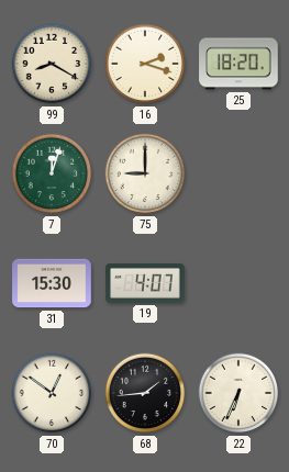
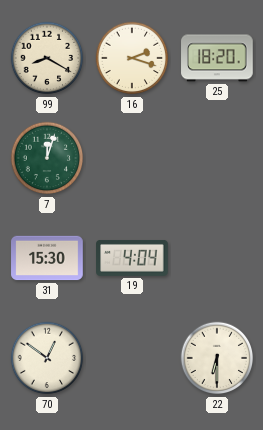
75: 9:00 -> none (145, 173)
19: 4:07 -> 4:04 (132, 258)
68: 1:44 -> none (145, 393)
22: 6:34 -> 6:30 (217, 358)
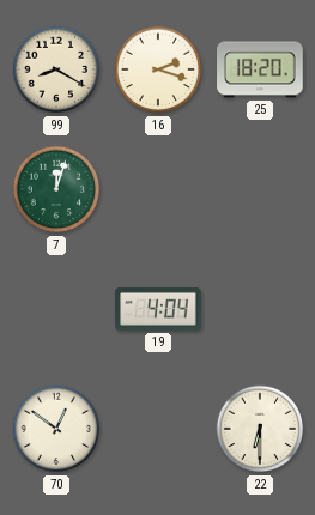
31: 15:30 -> none (47, 258)
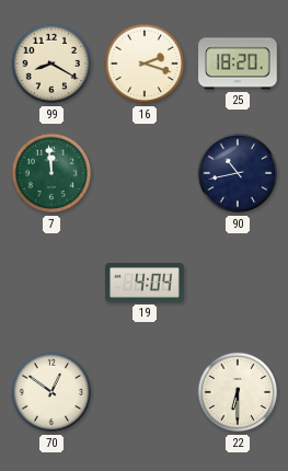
7: 12:03 -> 11:59 (51, 173)
90: none -> 10:43 (238, 173)
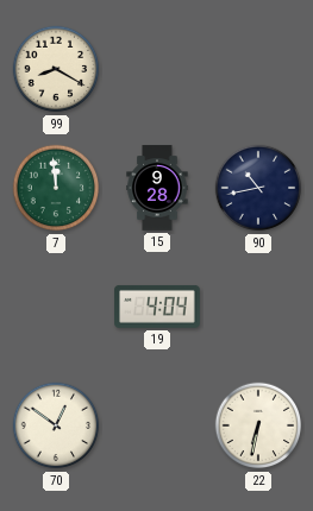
16: 2:18 -> none (145, 64)
25: 18:20 -> none (238, 64)
15: none -> 9:28 (157, 188)
22: 6:30 -> 6:32 (258, 425)
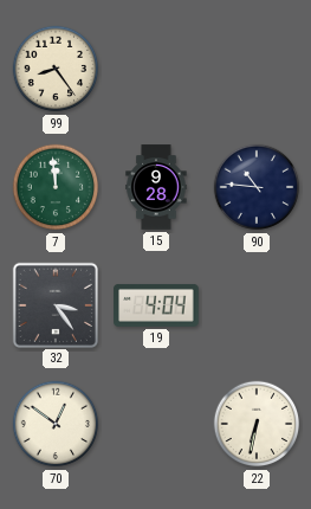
99: 8:20 -> 8:24 (56, 69)
90: 10:43 -> 10:46 (257, 187)
32: none -> 3:24 (54, 304)
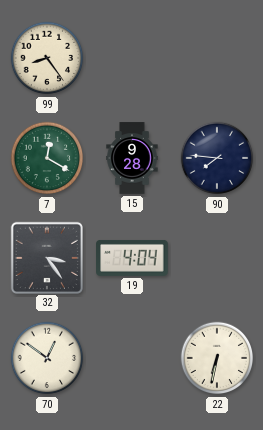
7: 11:59 -> 12:20 (47, 158)
90: 10:46 -> 7:46 (217, 158)
